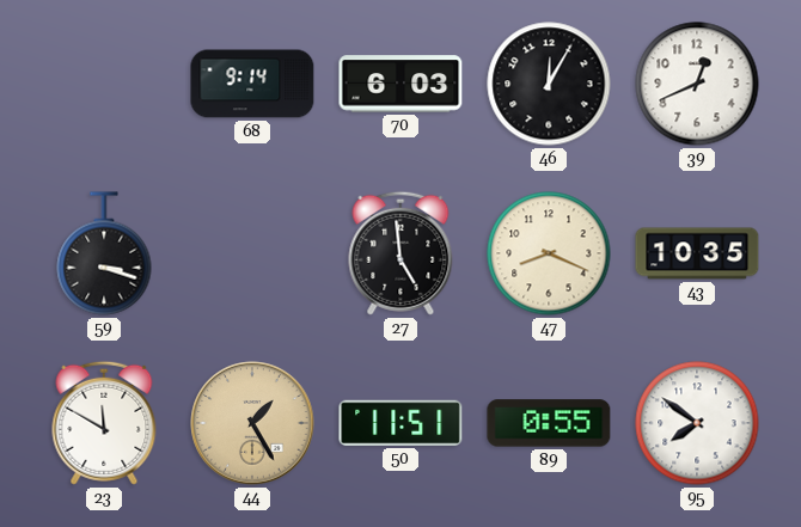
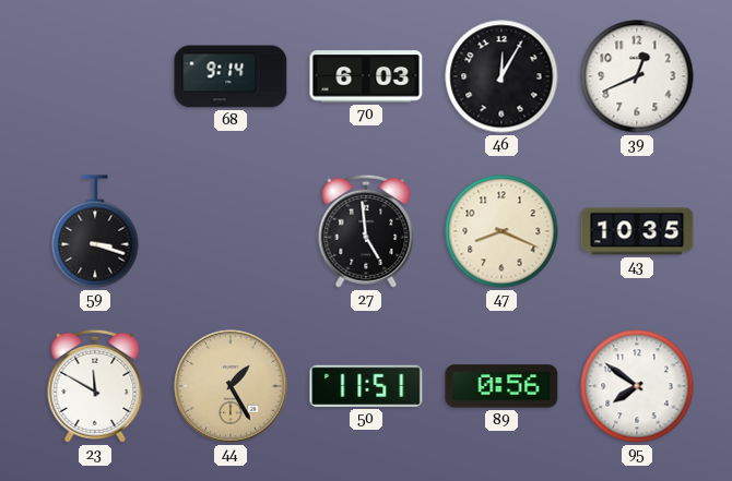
89: 0:55 -> 0:56 (501, 386)
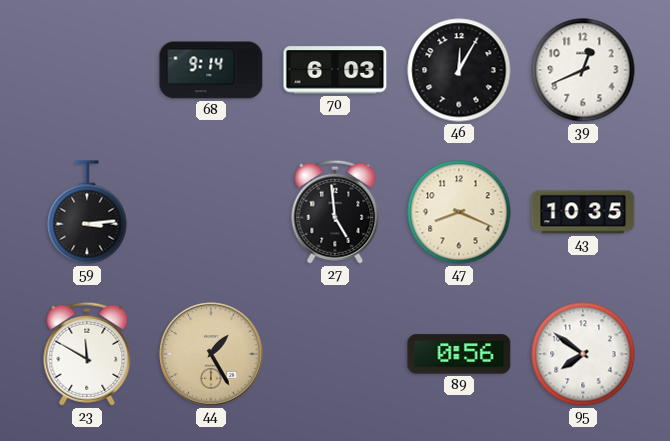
59: 3:18 -> 3:14 (87, 212)
50: 11:51 -> none (366, 386)
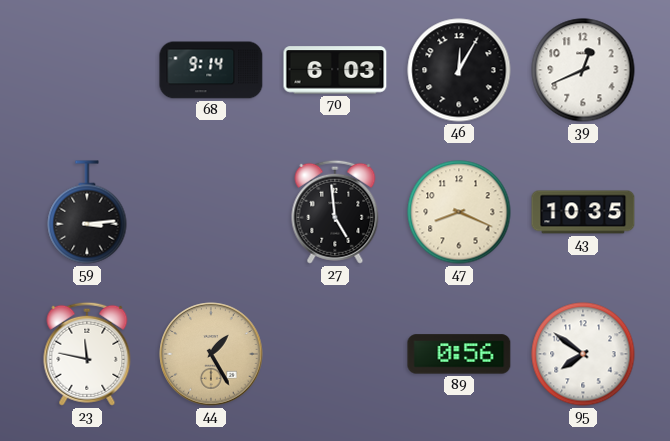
23: 11:50 -> 11:47 (87, 354)
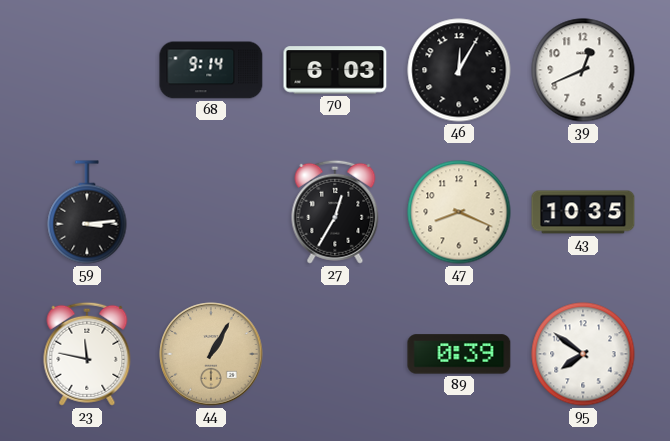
27: 4:59 -> 12:35 (335, 212)
44: 1:25 -> 1:05 (211, 354)
89: 0:56 -> 0:39 (459, 354)
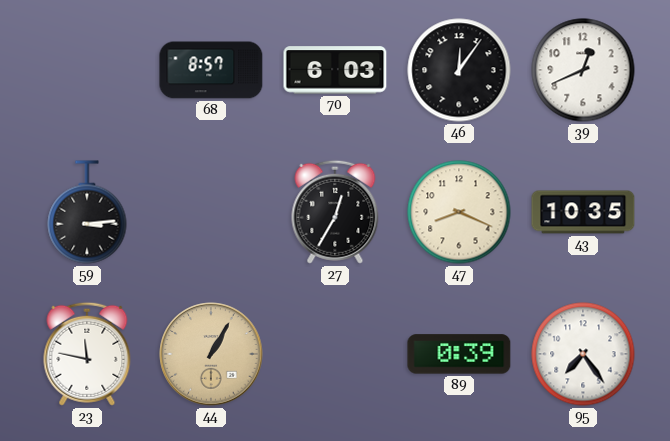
68: 9:14 -> 8:57 (211, 70)
46: 12:05 -> 12:06 (459, 70)
95: 7:51 -> 7:24 (583, 354)
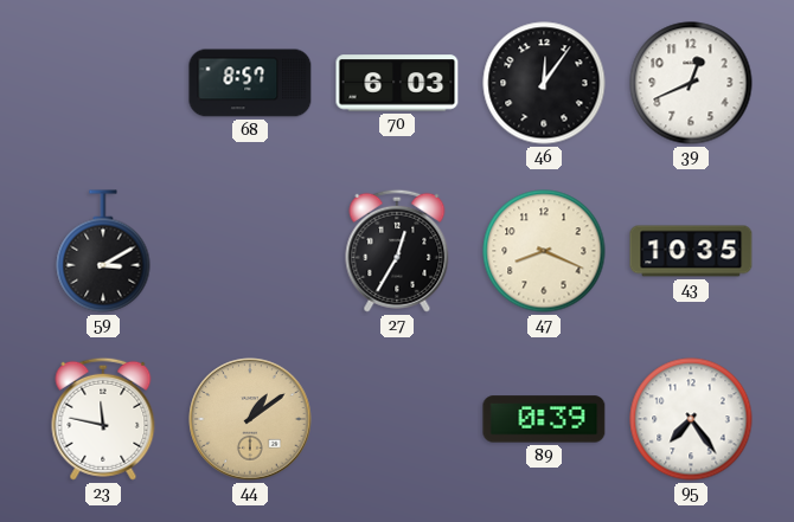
59: 3:14 -> 3:10 (103, 251)
44: 1:05 -> 1:09 (250, 419)
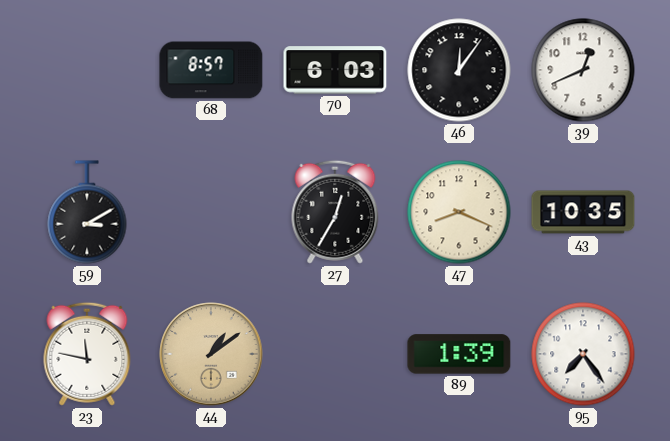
89: 0:39 -> 1:39 (459, 354)
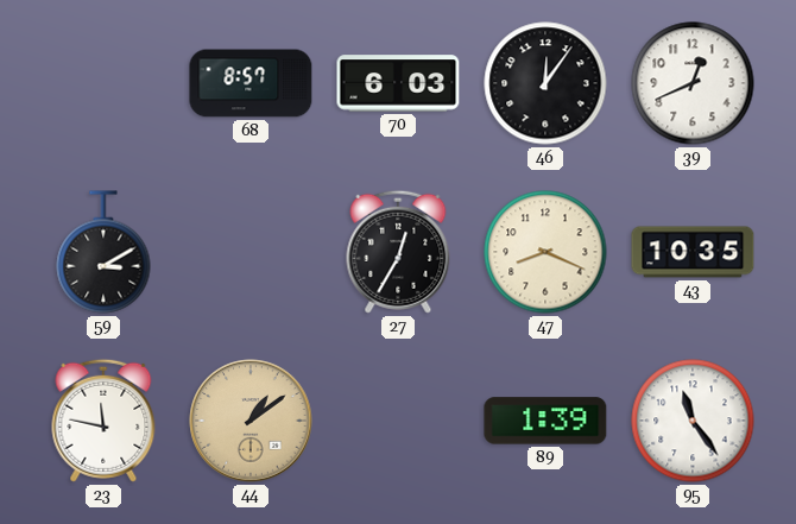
95: 7:24 -> 11:24 (693, 421)
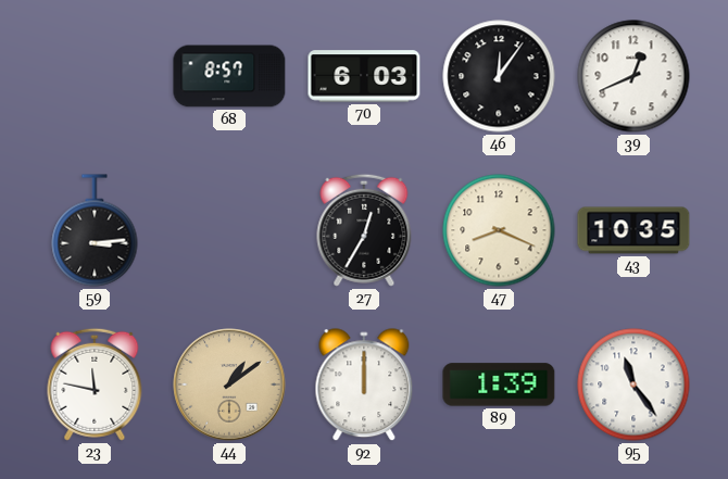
59: 3:10 -> 3:14 (95, 230)
92: none -> 12:00 (364, 386)
